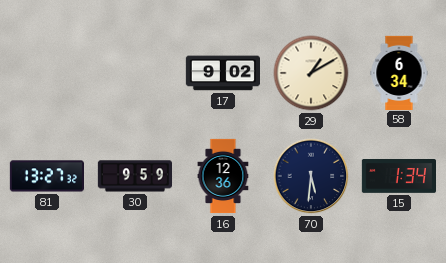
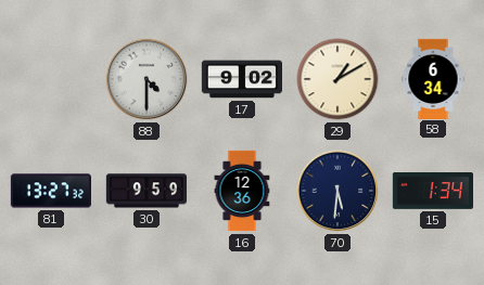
88: none -> 4:30 (147, 79)
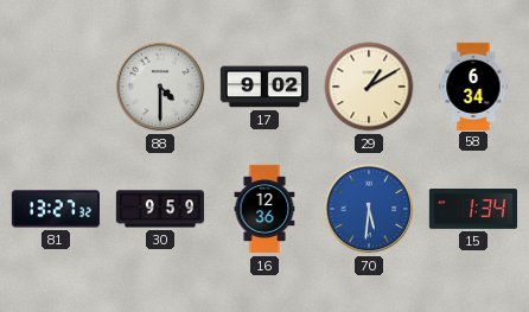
70 dial: navy -> blue (369, 209)
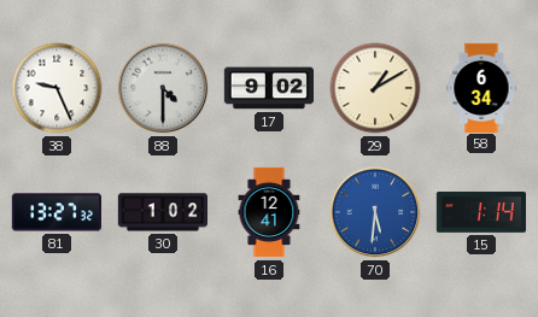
38: none -> 9:26 (57, 88)
30: 9:59 -> 1:02 (162, 212)
16: 12:36 -> 12:41 (269, 212)
15: 1:34 -> 1:14 (480, 213)
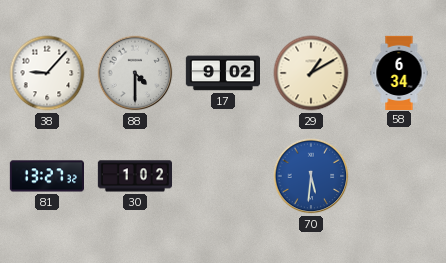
38: 9:26 -> 9:07 (47, 73)
16: 12:41 -> none (269, 212)
15: 1:14 -> none (480, 213)
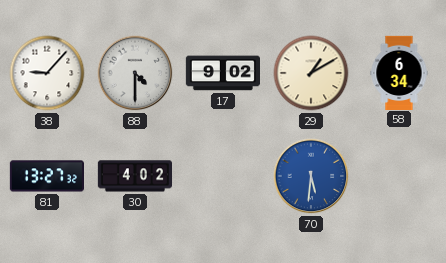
30: 1:02 -> 4:02 (134, 176)
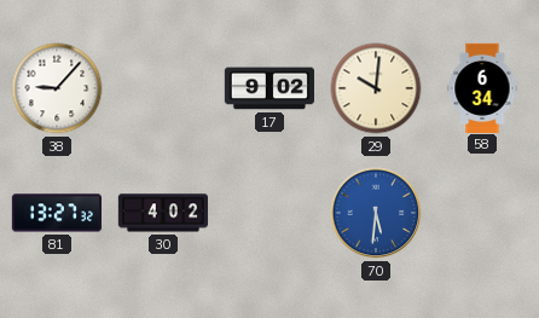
88: 4:30 -> none (135, 73)
29: 1:10 -> 10:01 (376, 88)
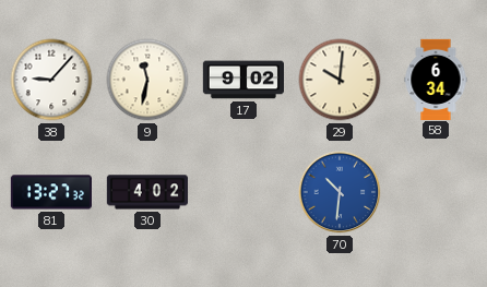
9: none -> 11:32 (147, 80)
70: 5:31 -> 10:31 (340, 192)
